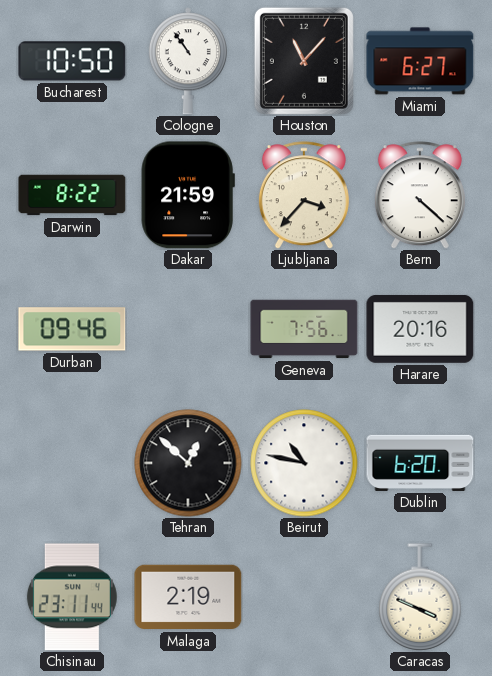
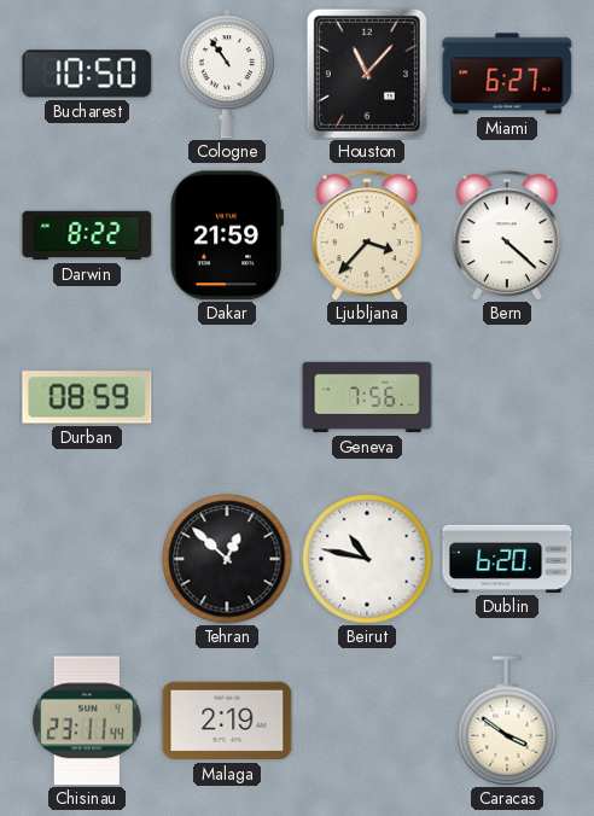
Durban: 09:46 -> 08:59 (87, 397)
Harare: 20:16 -> none (420, 329)
Caracas: 3:49 -> 3:51 (507, 721)
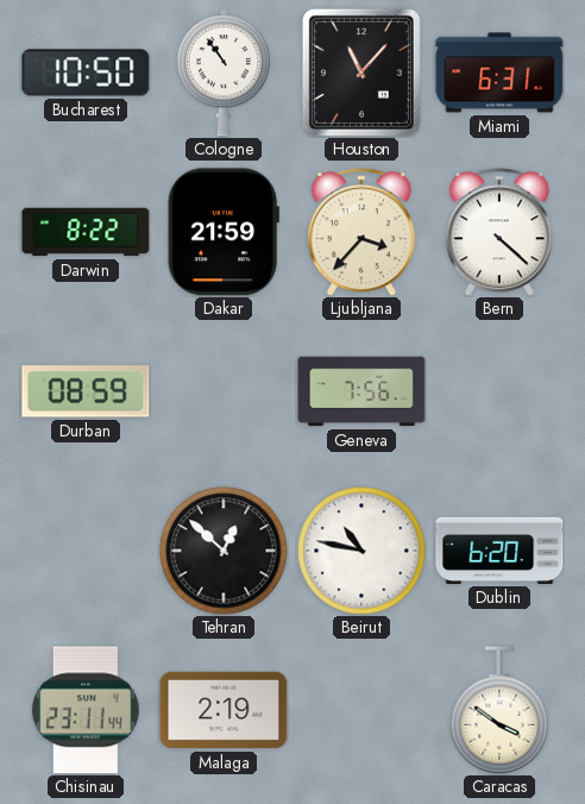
Miami: 6:27 -> 6:31 (499, 73)
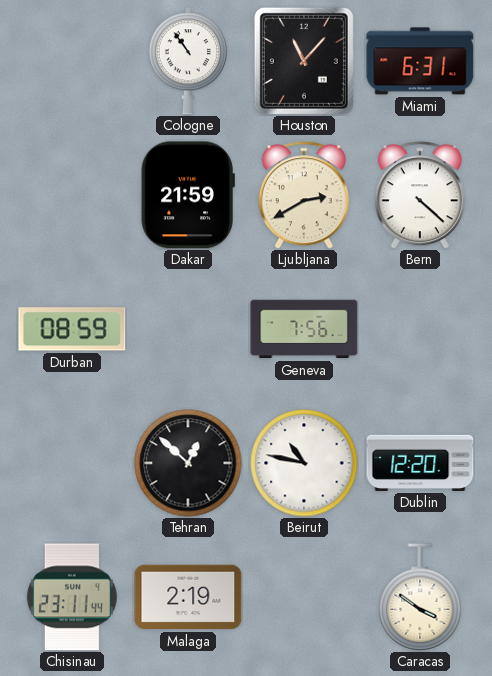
Bucharest: 10:50 -> none (86, 73)
Darwin: 8:22 -> none (86, 232)
Ljubljana: 3:37 -> 2:40 (304, 195)
Dublin: 6:20 -> 12:20 (420, 463)
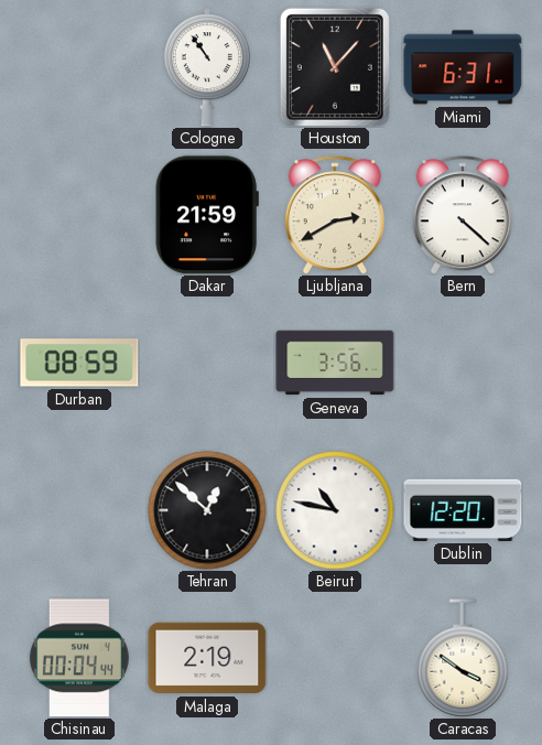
Geneva: 7:56 -> 3:56 (335, 363)
Chisinau: 23:11 -> 00:04 (79, 658)
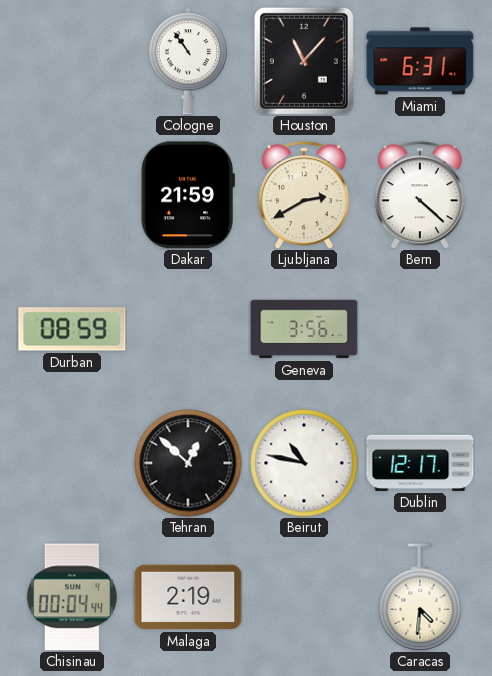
Dublin: 12:20 -> 12:17 (420, 463)
Caracas: 3:51 -> 4:31 (420, 597)
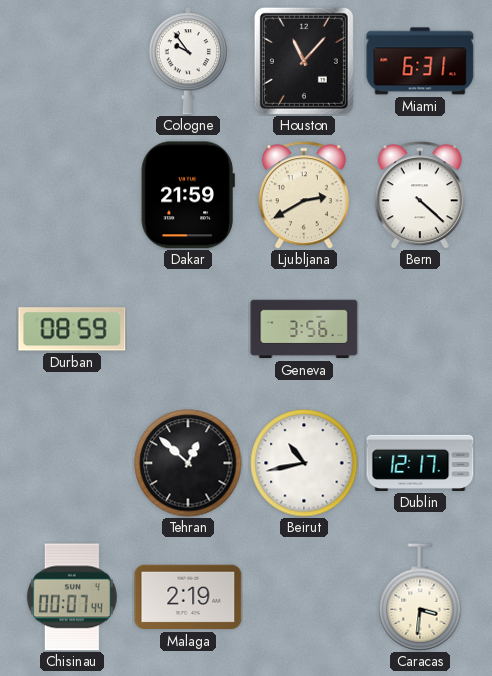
Cologne: 10:54 -> 9:54 (188, 61)
Beirut: 10:47 -> 10:43 (304, 463)
Chisinau: 00:04 -> 00:07 (72, 597)
Caracas: 4:31 -> 3:31 (420, 597)
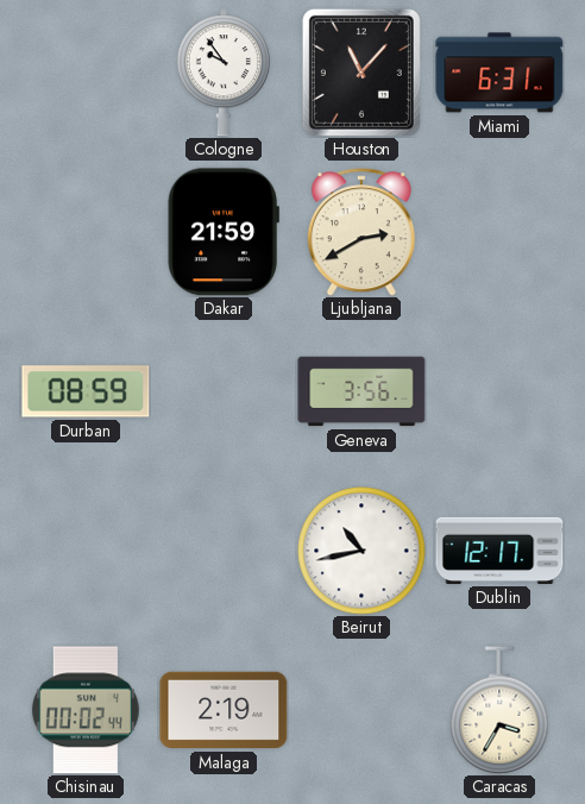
Bern: 4:22 -> none (420, 195)
Tehran: 12:52 -> none (188, 463)
Chisinau: 00:07 -> 00:02 (86, 710)
Caracas: 3:31 -> 3:35 (499, 710)
